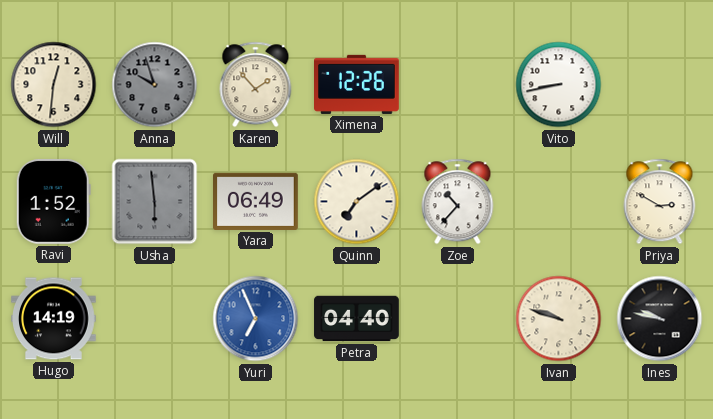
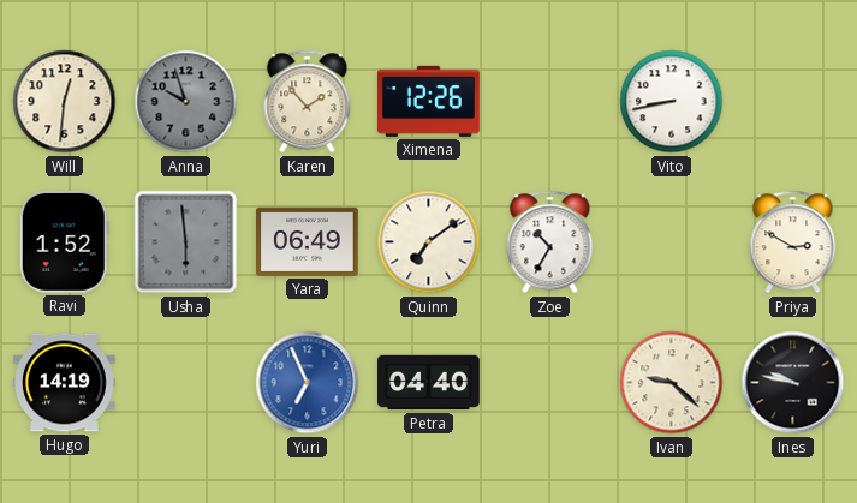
Zoe: 10:37 -> 10:35 (550, 242)
Ivan: 9:48 -> 9:22 (672, 383)
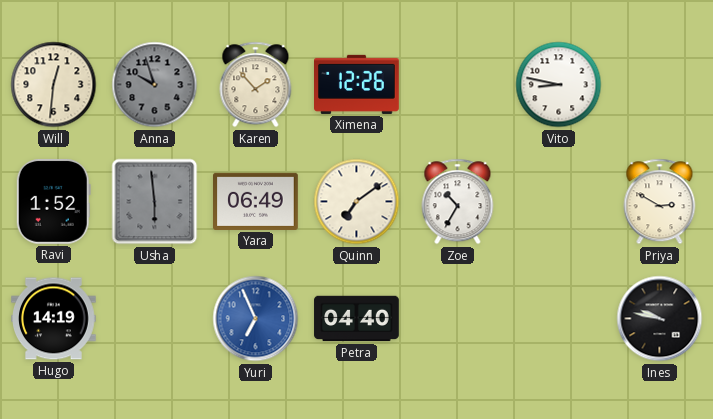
Vito: 8:43 -> 8:47 (559, 85)
Ivan: 9:22 -> none (672, 383)
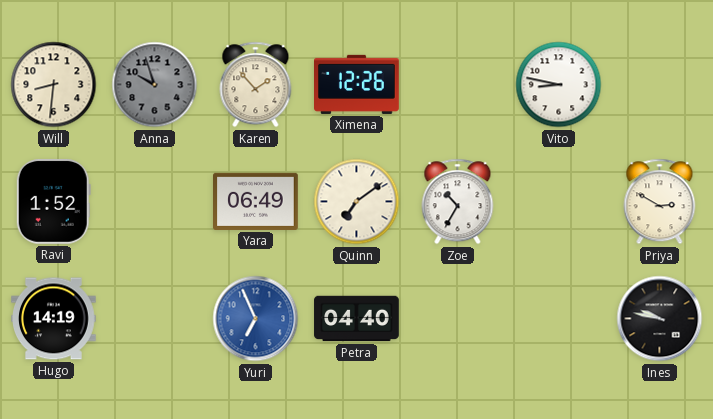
Will: 12:31 -> 8:31 (54, 85)
Usha: 5:59 -> none (155, 202)
